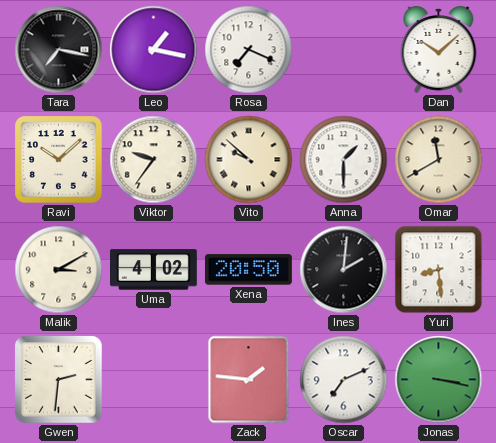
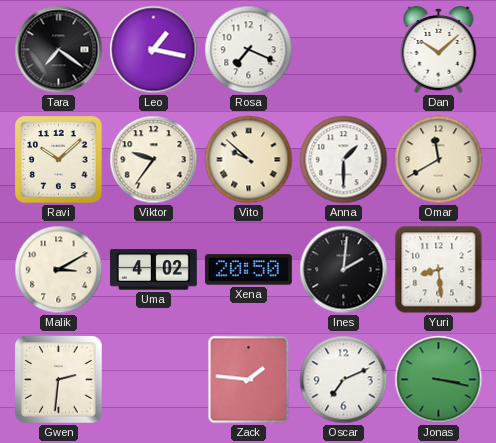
Tara: 7:17 -> 7:21 (59, 50)
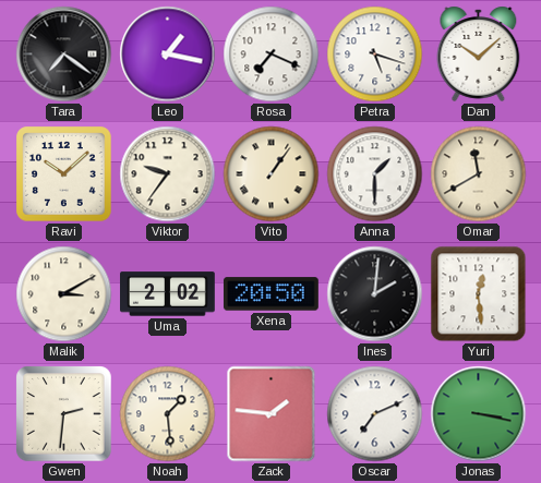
Petra: none -> 5:18 (375, 55)
Vito: 9:52 -> 1:06 (272, 174)
Uma: 4:02 -> 2:02 (168, 294)
Yuri: 8:29 -> 12:29 (479, 294)
Noah: none -> 1:29 (168, 414)
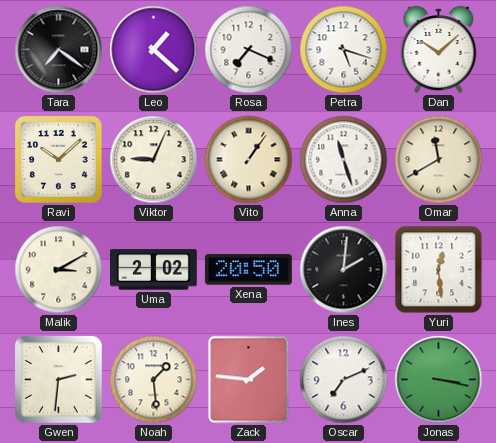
Leo: 1:17 -> 1:22 (154, 50)
Viktor: 9:36 -> 9:04 (154, 160)
Anna: 1:30 -> 11:27 (344, 160)
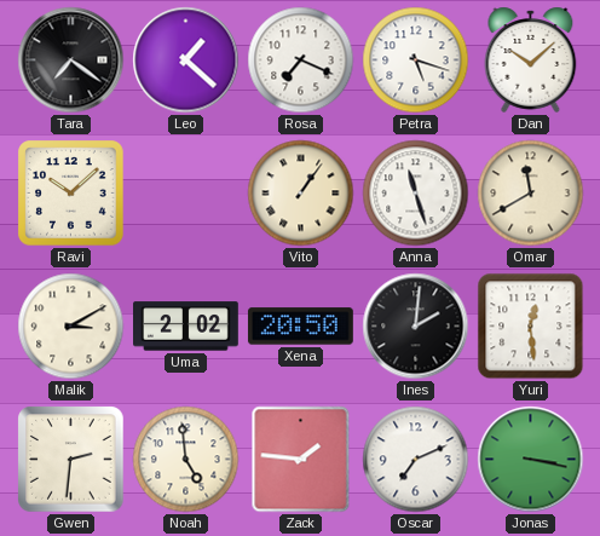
Viktor: 9:04 -> none (154, 160)
Noah: 1:29 -> 4:59 (186, 460)
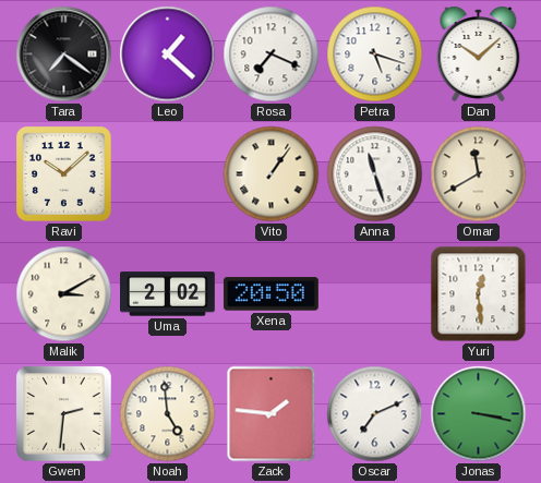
Ines: 2:01 -> none (416, 327)
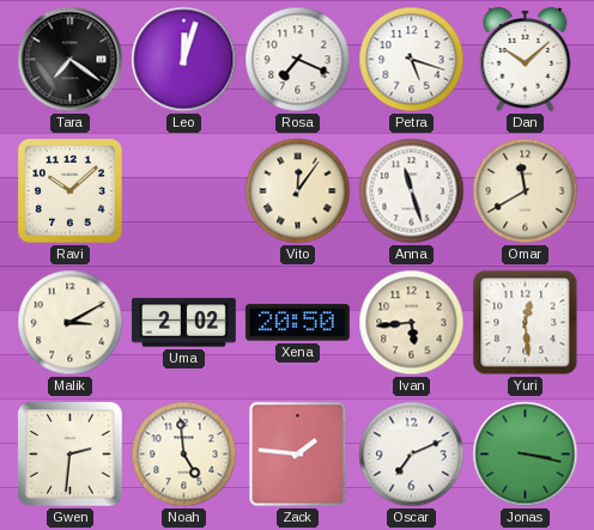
Leo: 1:22 -> 12:03 (184, 60)
Vito: 1:06 -> 12:06 (298, 191)
Ivan: none -> 5:44 (412, 323)
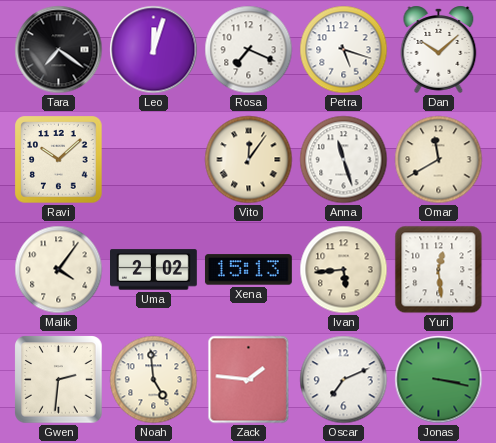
Malik: 3:10 -> 4:06 (59, 270)
Xena: 20:50 -> 15:13 (248, 270)
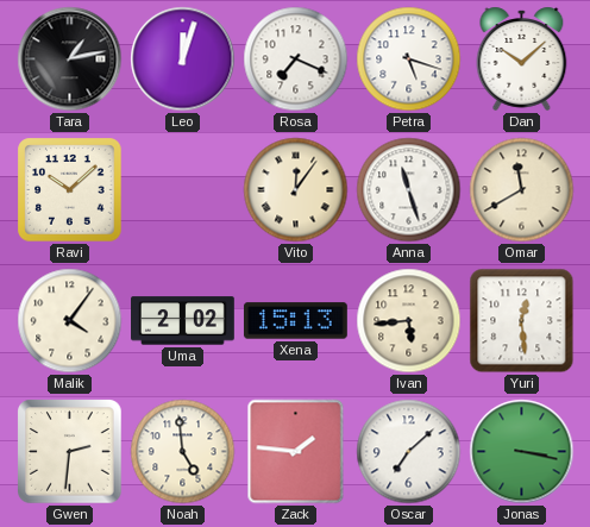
Tara: 7:21 -> 1:13 (70, 59)
Oscar: 7:11 -> 7:08 (409, 452)
